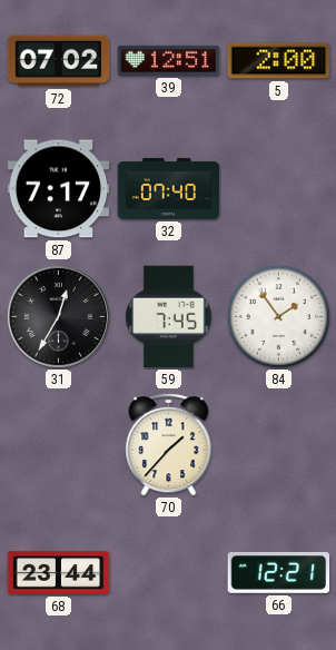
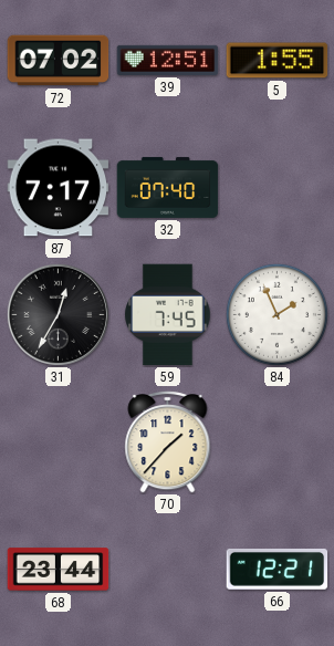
5: 2:00 -> 1:55 (278, 61)
84: 1:54 -> 1:56 (276, 314)
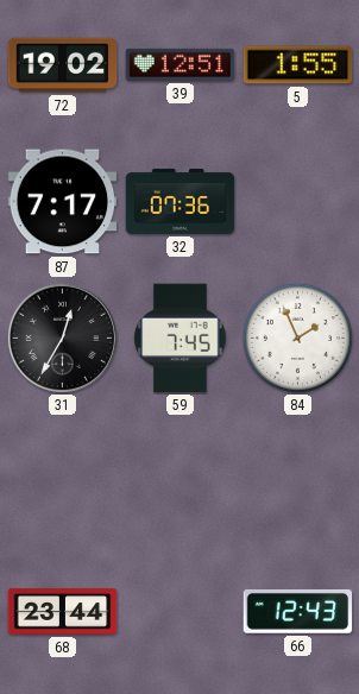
72: 07:02 -> 19:02 (63, 65)
32: 07:40 -> 07:36 (181, 201)
70: 1:37 -> none (168, 441)
66: 12:21 -> 12:43 (298, 611)
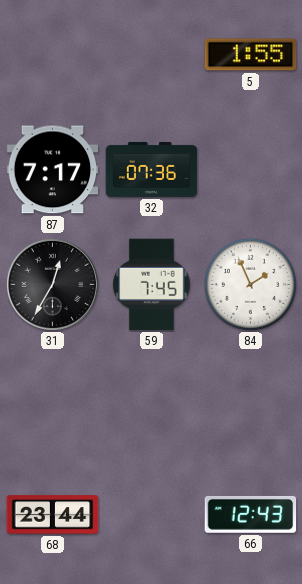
72: 19:02 -> none (63, 65)
39: 12:51 -> none (181, 64)
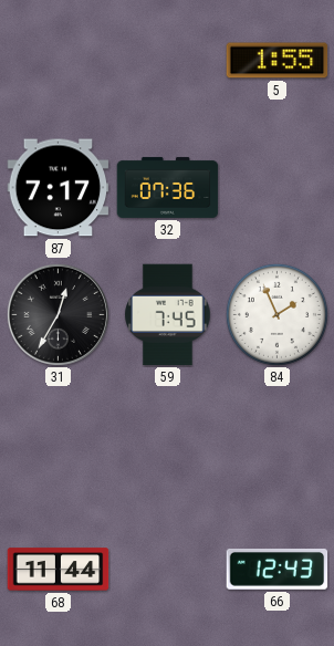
68: 23:44 -> 11:44 (59, 570)
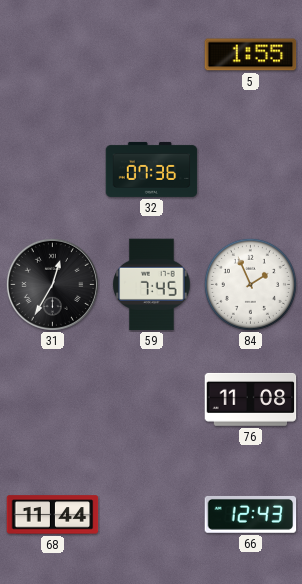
87: 7:17 -> none (59, 188)
76: none -> 11:08 (251, 399)
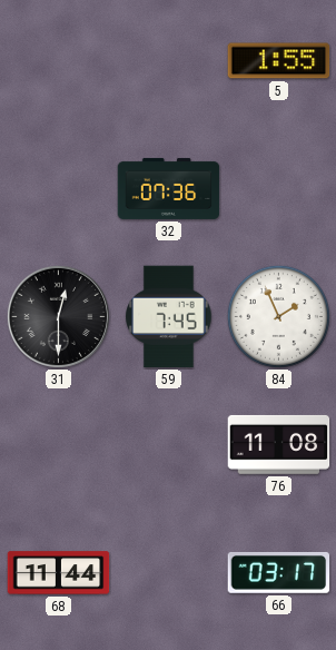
31: 12:35 -> 12:30 (58, 316)
66: 12:43 -> 03:17 (279, 572)
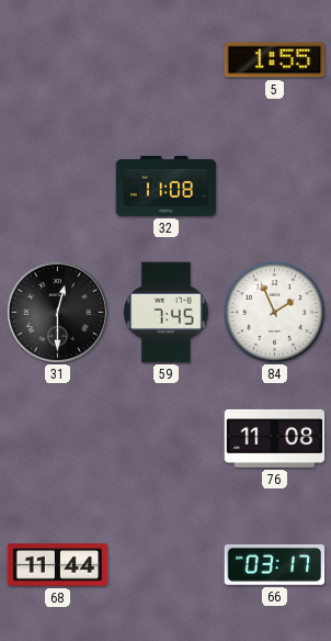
32: 07:36 -> 11:08 (167, 185)
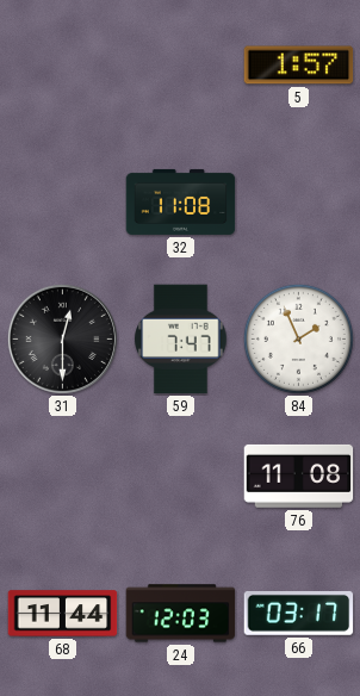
5: 1:55 -> 1:57 (299, 66)
59: 7:45 -> 7:47 (181, 340)
24: none -> 12:03 (181, 614)
